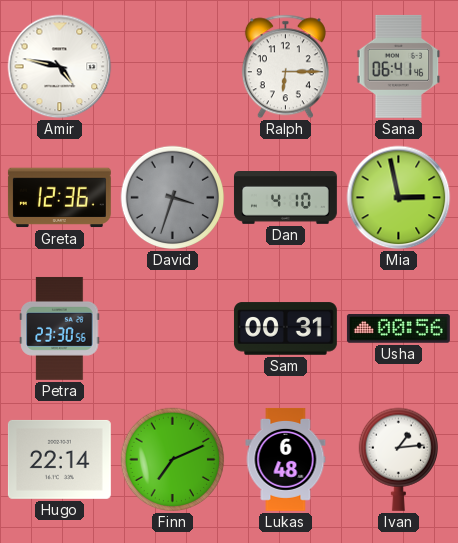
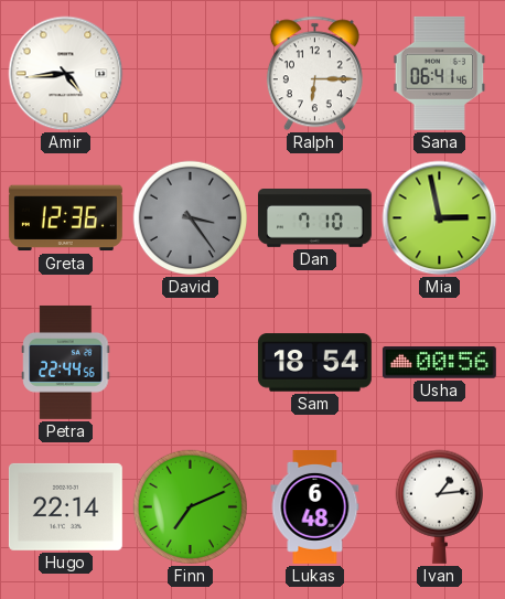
Amir: 4:47 -> 4:44 (66, 74)
David: 3:33 -> 3:24 (191, 218)
Dan: 4:10 -> 7:10 (314, 218)
Petra: 23:30 -> 22:44 (66, 362)
Sam: 00:31 -> 18:54 (314, 363)
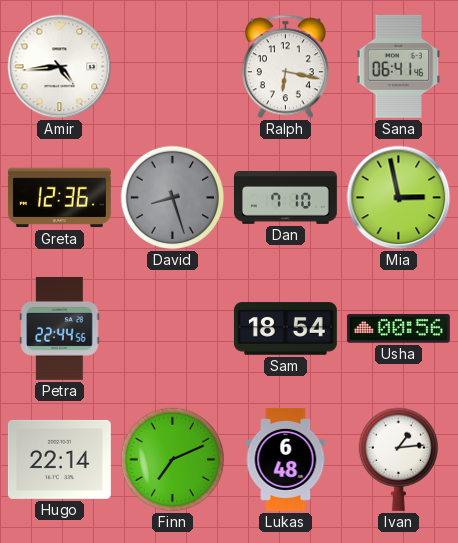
Ralph: 6:15 -> 6:17 (285, 67)
David: 3:24 -> 8:27 (173, 198)
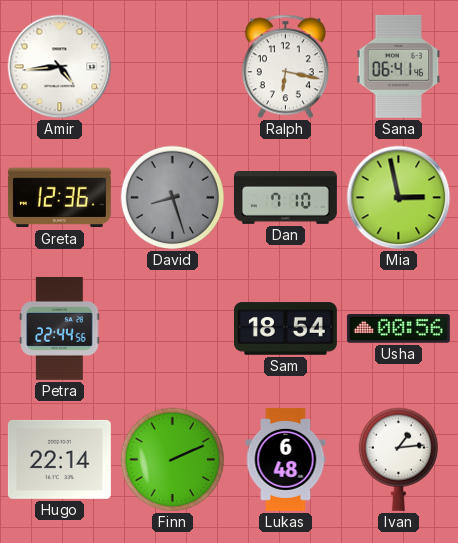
Finn: 7:11 -> 2:11 (173, 460)
